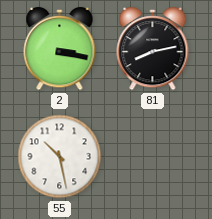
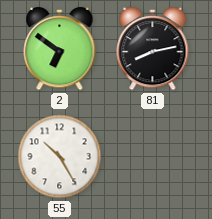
2: 3:17 -> 6:51 (60, 49)
55: 10:28 -> 10:25 (60, 157)
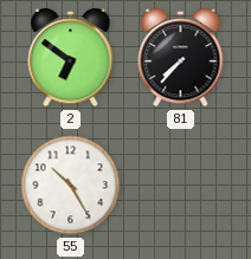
81: 8:13 -> 7:37 (181, 58)
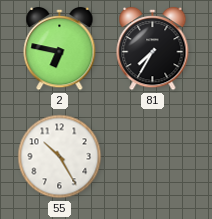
2: 6:51 -> 6:47 (60, 49)
81: 7:37 -> 7:35 (153, 49)
